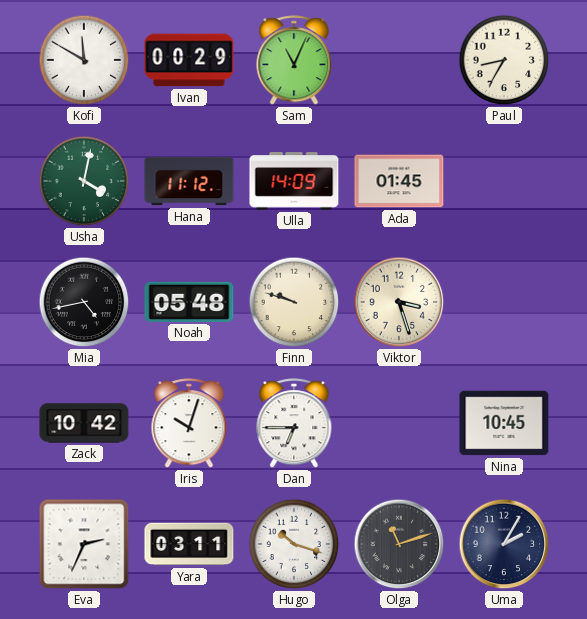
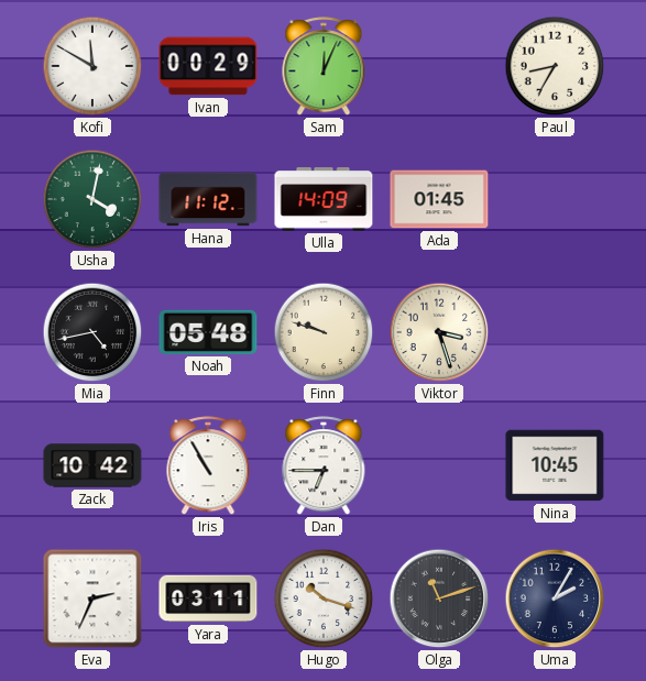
Sam: 11:04 -> 12:04 (324, 67)
Iris: 10:03 -> 10:55 (208, 466)
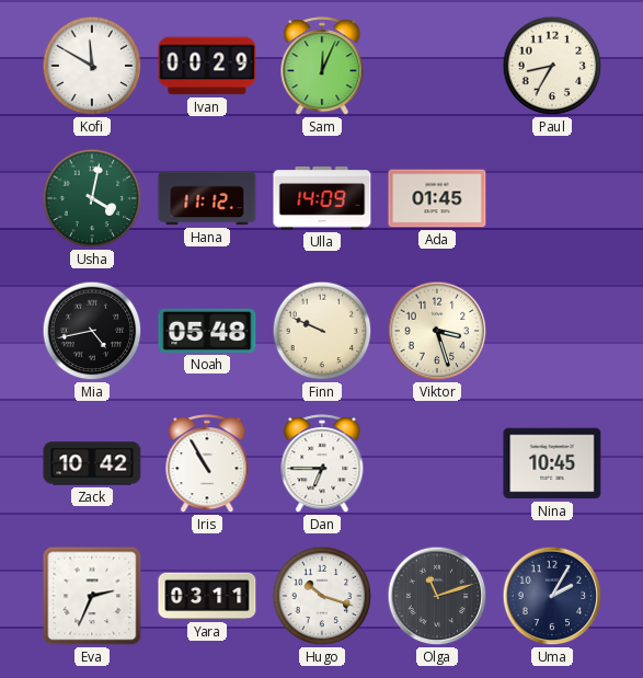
Finn: 9:48 -> 9:49 (322, 331)
